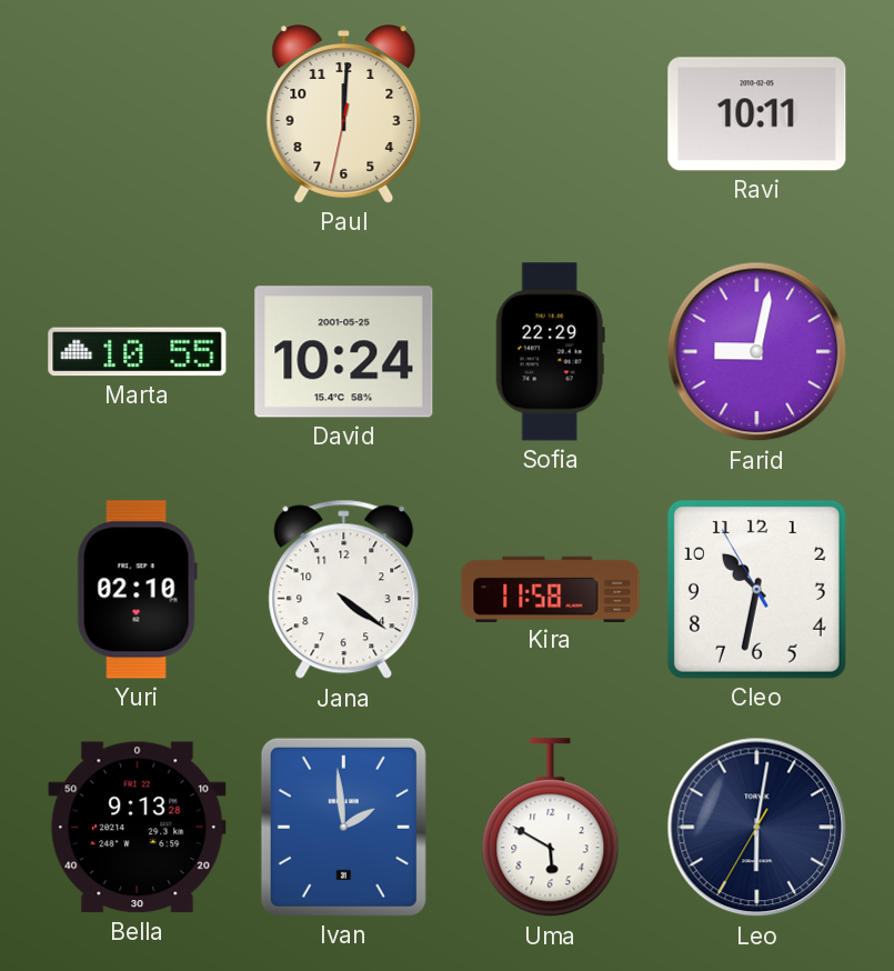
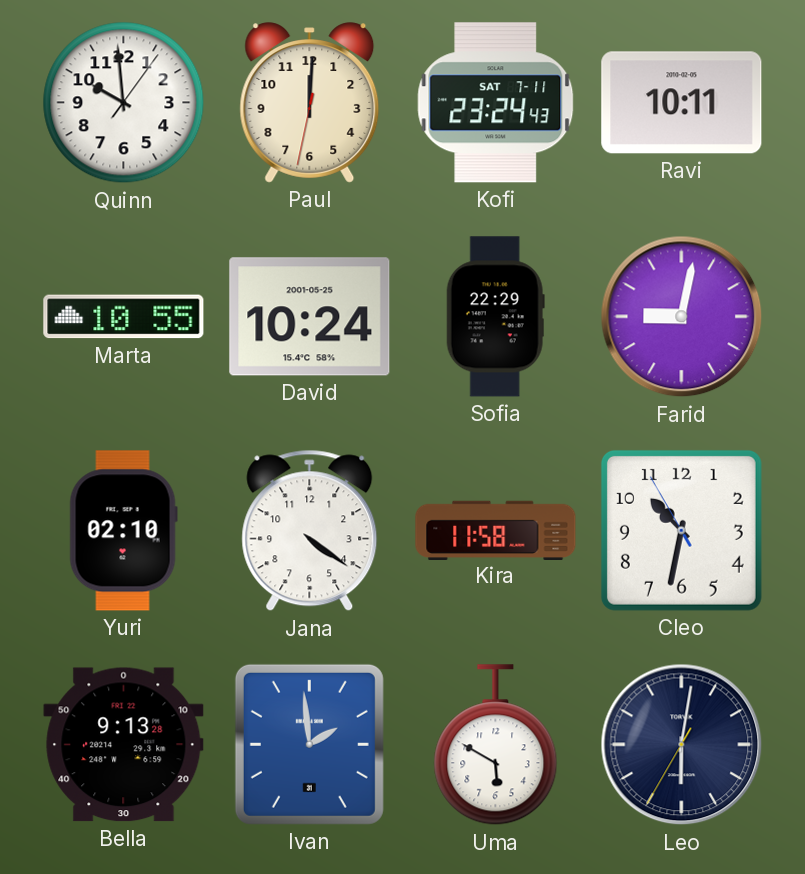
Quinn: none -> 9:59 (124, 103)
Kofi: none -> 23:24 (496, 103)
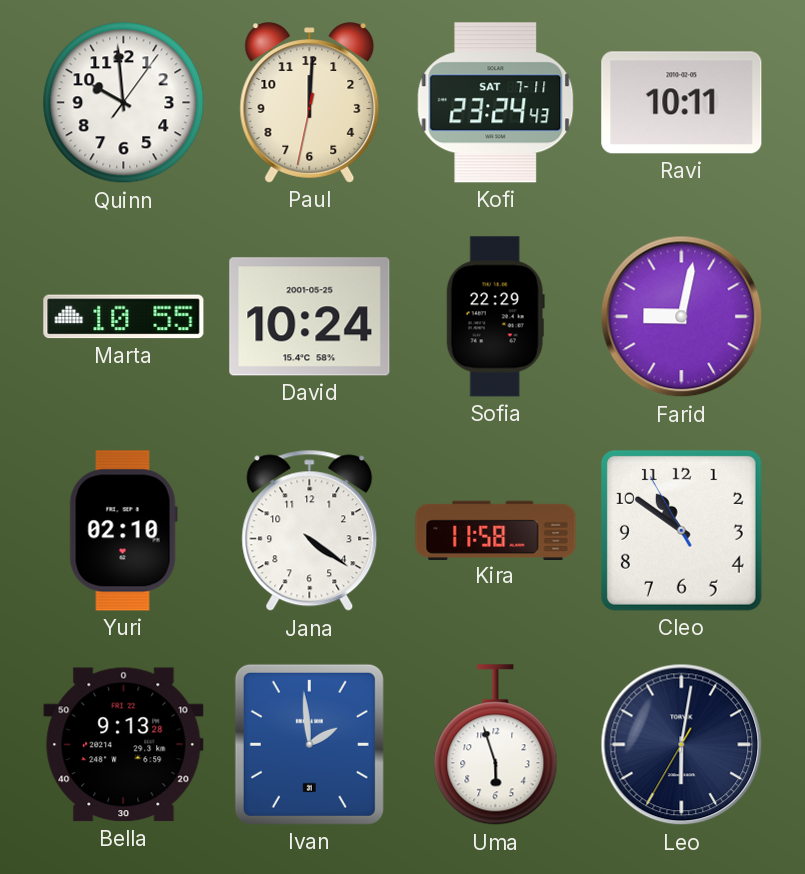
Cleo: 10:31 -> 10:50 (681, 530)
Uma: 5:50 -> 5:57 (496, 745)
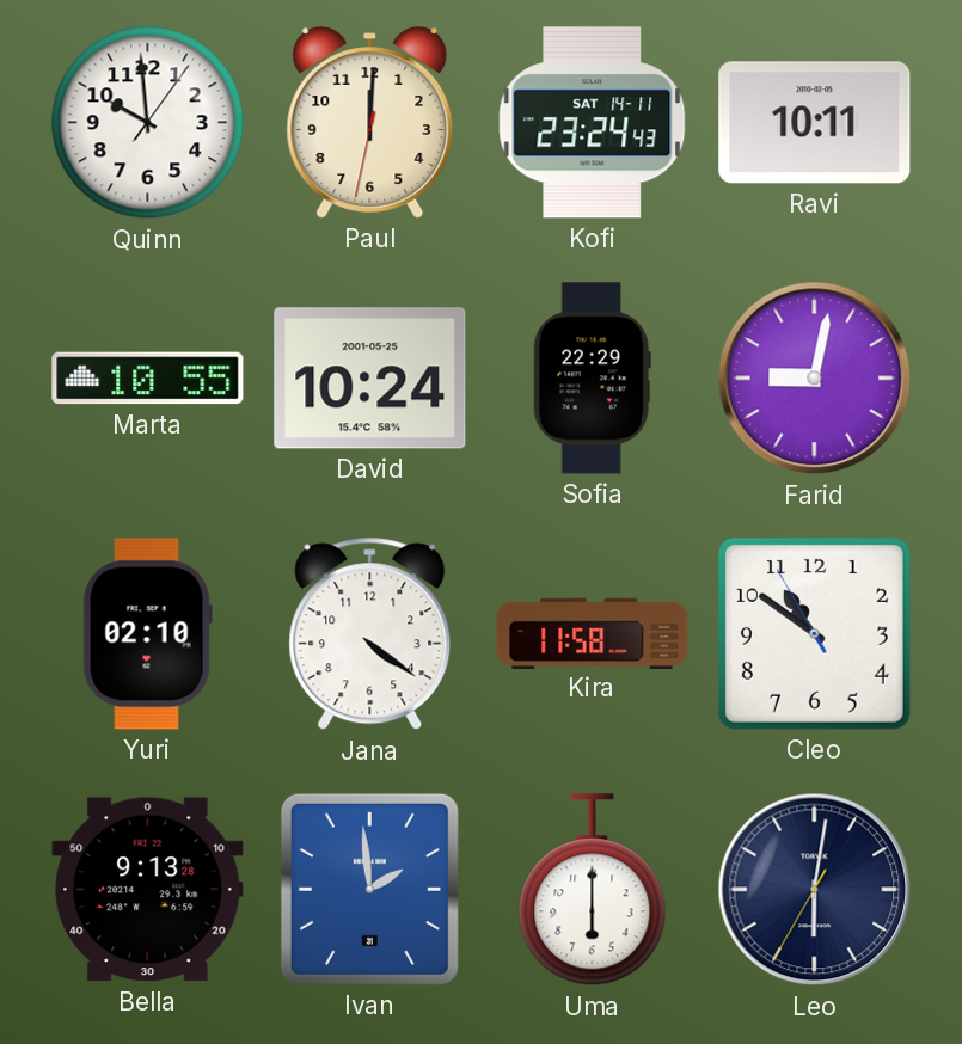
Kofi date: SAT 7-11 -> SAT 14-11 (593, 123)
Uma: 5:57 -> 6:00 (593, 890)
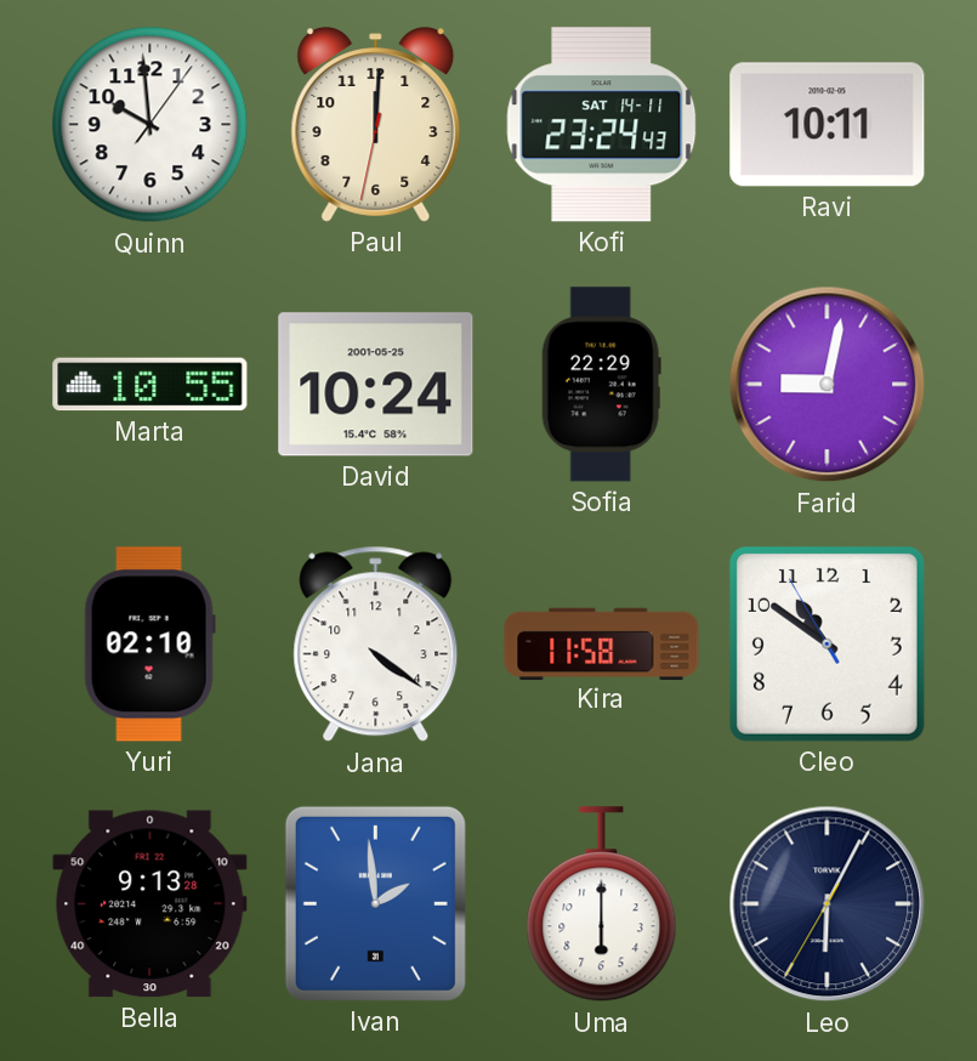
Leo: 6:01 -> 6:04 (828, 904)
